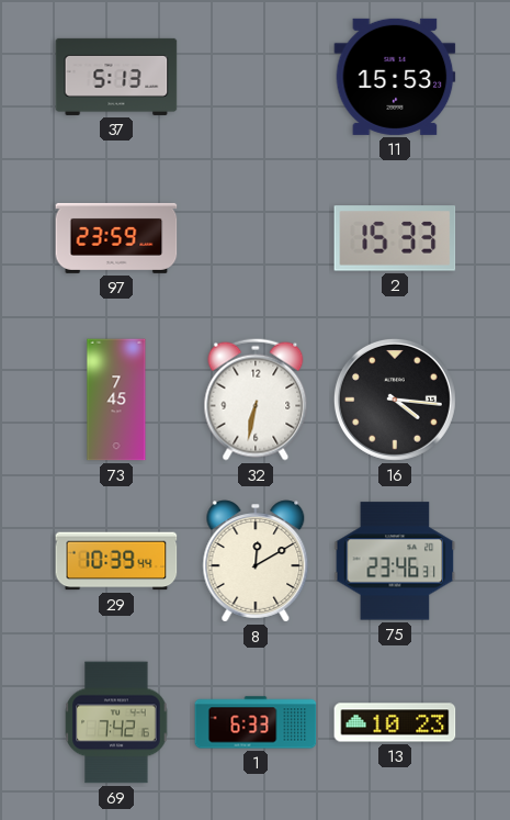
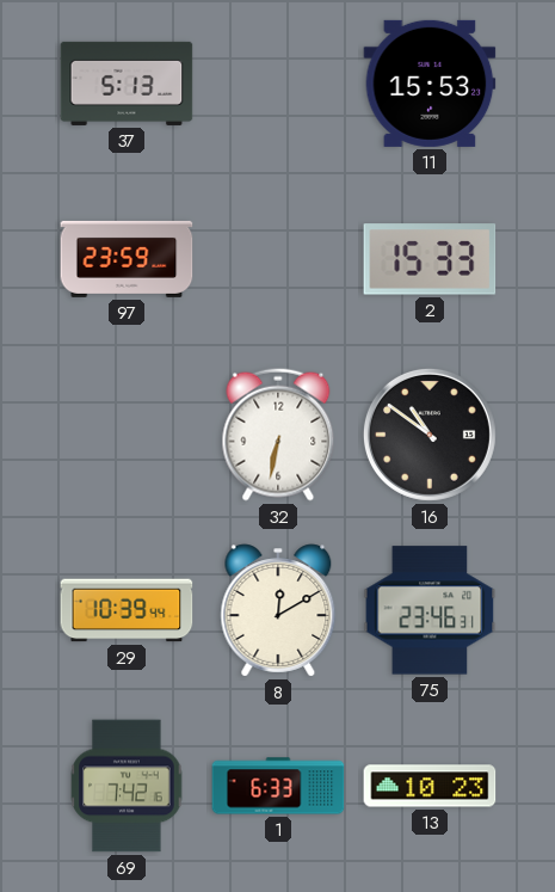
73: 7:45 -> none (116, 400)
16: 4:16 -> 10:51 (430, 435)
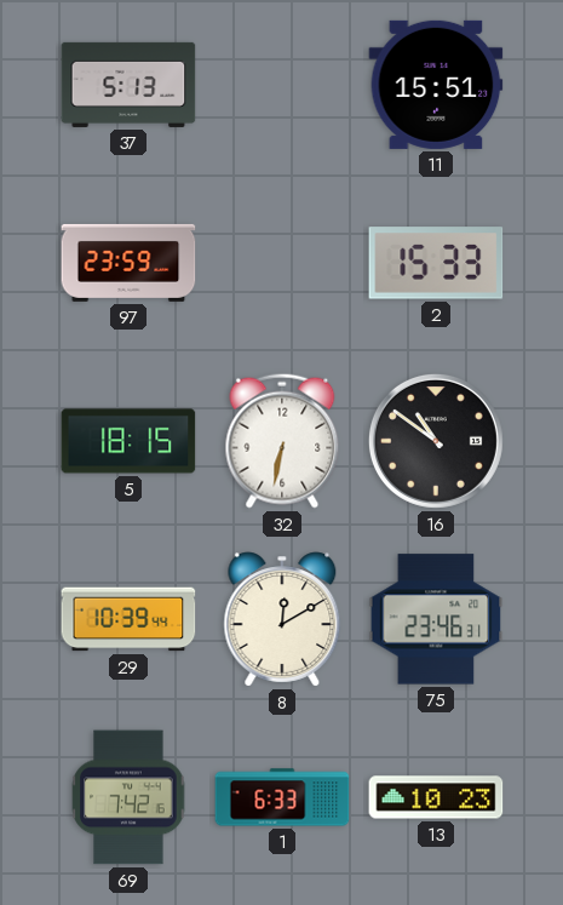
11: 15:53 -> 15:51 (436, 85)
5: none -> 18:15 (128, 441)
